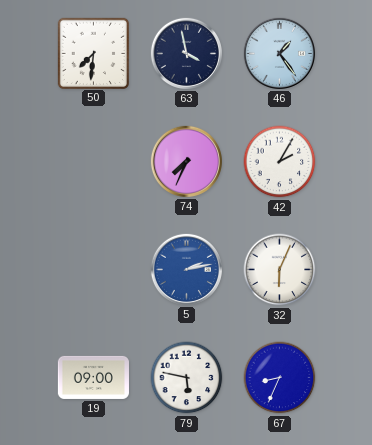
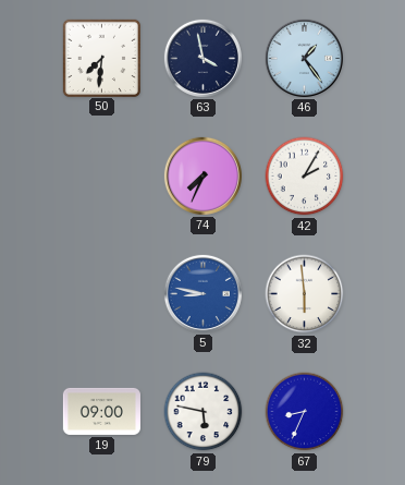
5: 2:13 -> 8:47 (202, 293)
32: 6:04 -> 5:59 (305, 294)
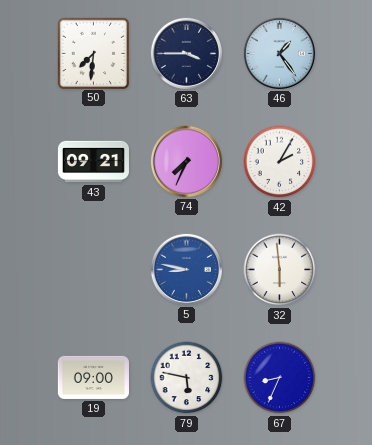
63: 3:58 -> 3:45 (186, 53)
43: none -> 09:21 (93, 162)
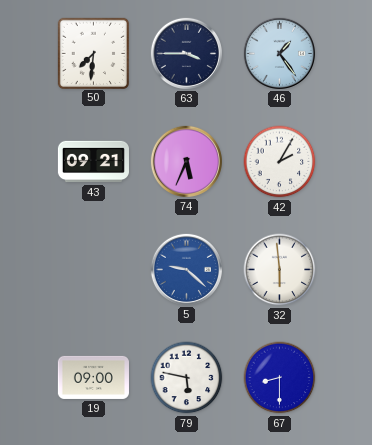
74: 7:34 -> 5:34 (186, 161)
5: 8:47 -> 9:22 (186, 269)
67: 8:34 -> 8:30 (280, 378)
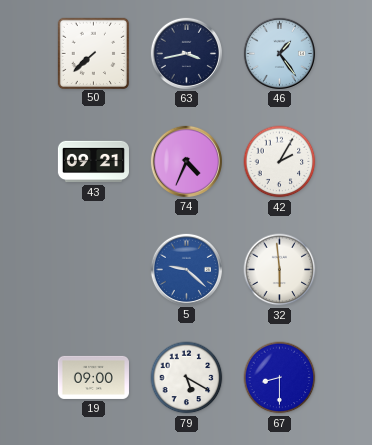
50: 7:31 -> 7:38 (93, 53)
63: 3:45 -> 3:43 (186, 53)
74: 5:34 -> 4:34 (186, 161)
79: 5:47 -> 5:20 (187, 378)
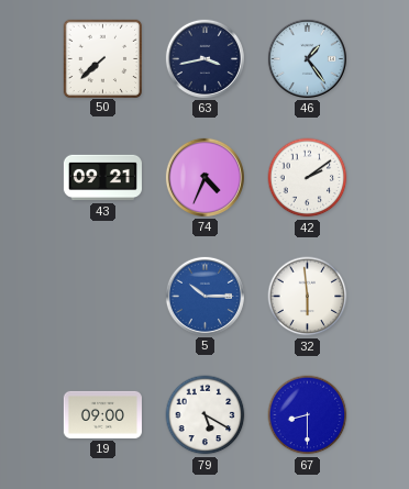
42: 2:05 -> 2:09 (308, 178)
5: 9:22 -> 10:15 (204, 296)
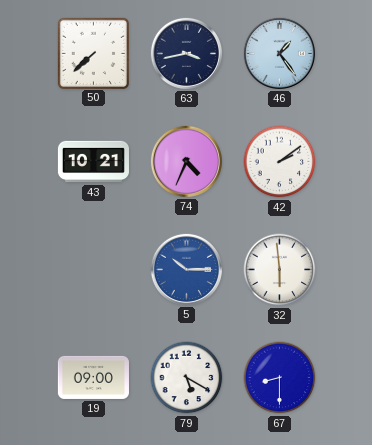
43: 09:21 -> 10:21 (93, 162)
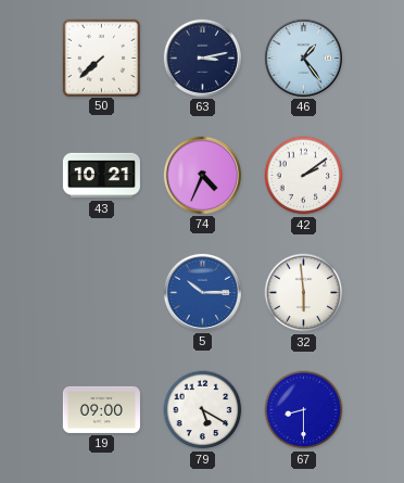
63: 3:43 -> 3:13 (202, 58)
